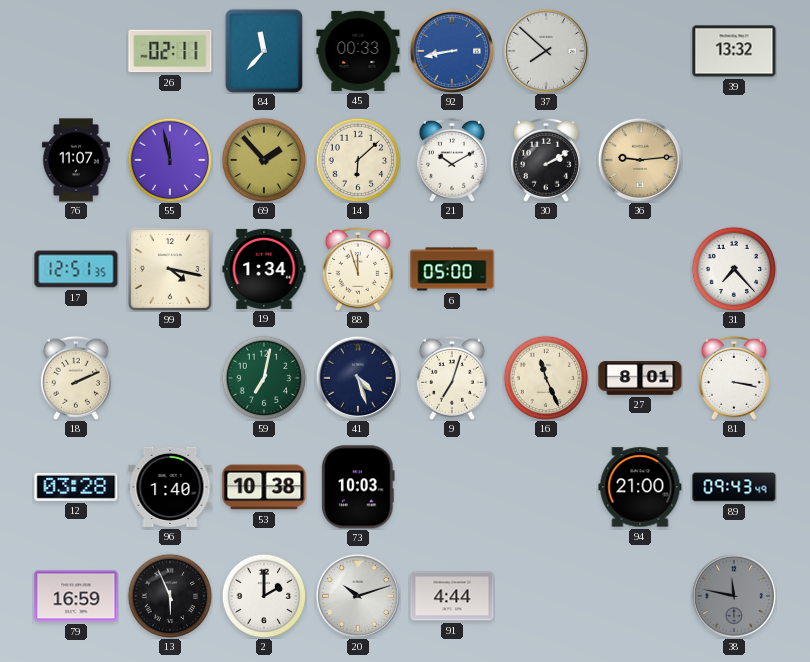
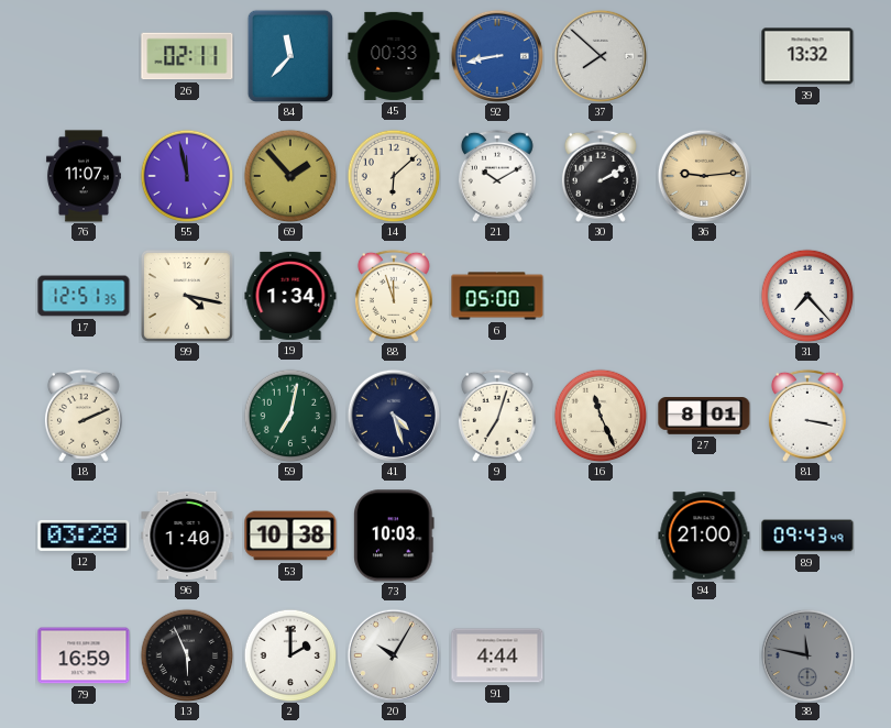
20: 10:12 -> 10:05 (393, 654)
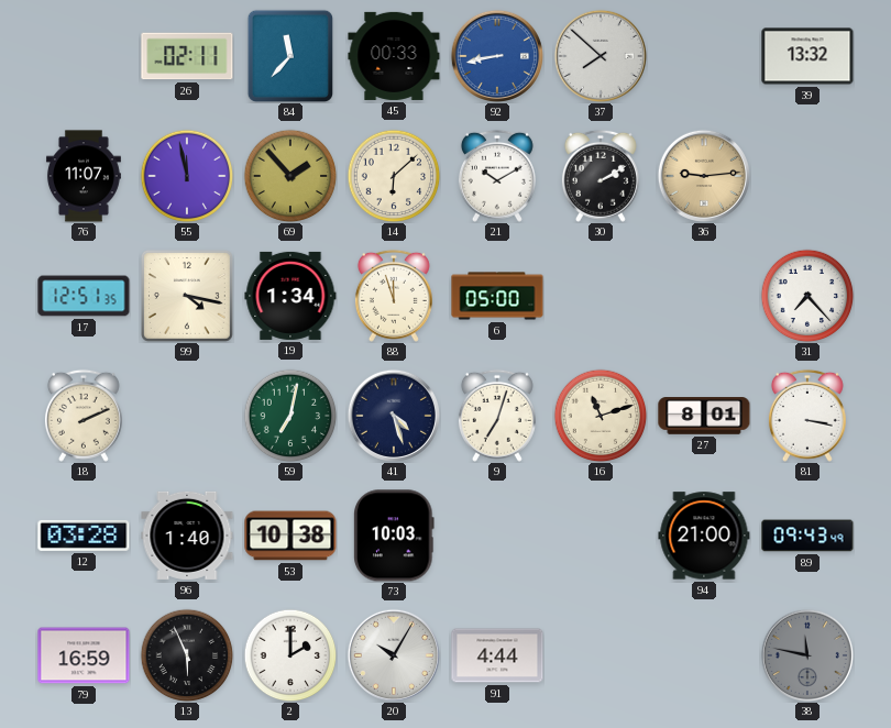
16: 11:26 -> 11:12 (601, 416)
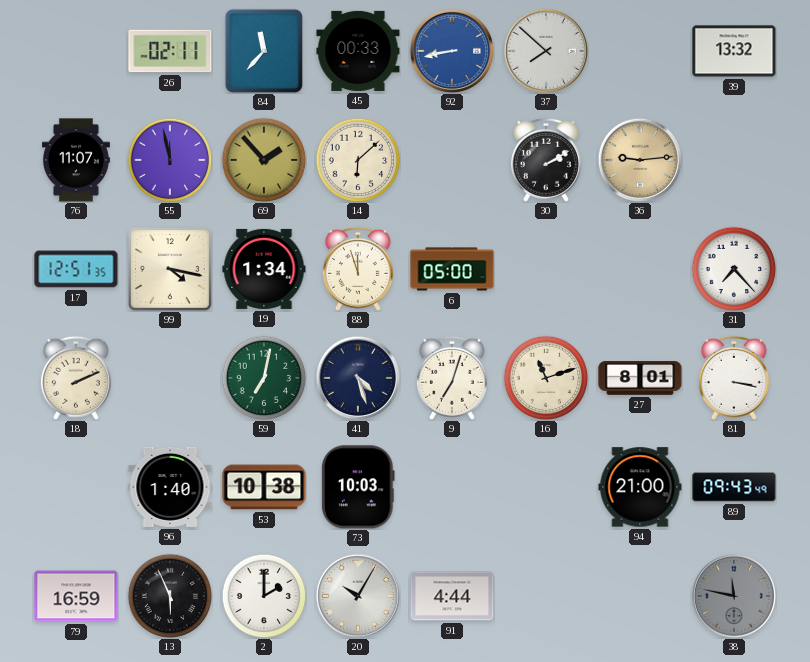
21: 10:10 -> none (497, 176)
12: 03:28 -> none (84, 536)
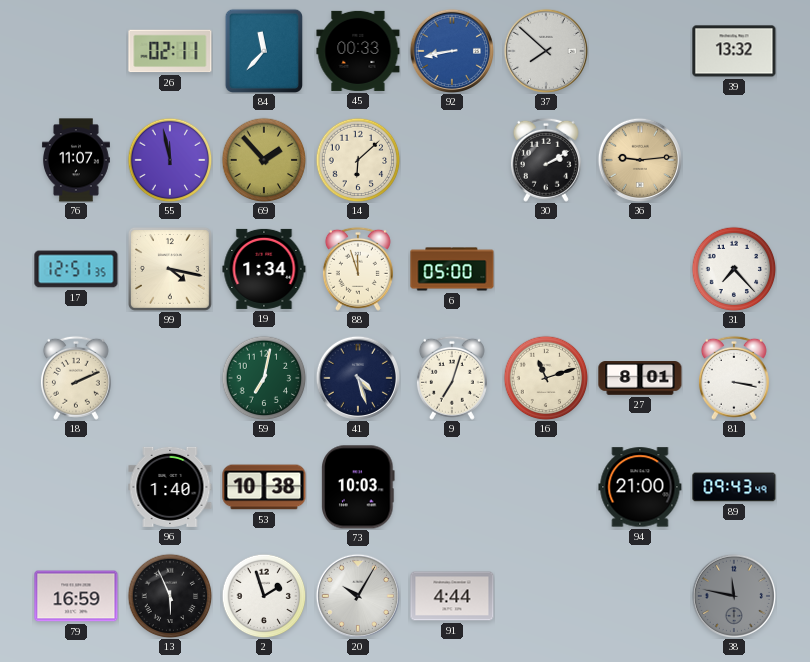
2: 2:00 -> 1:57 (264, 596)
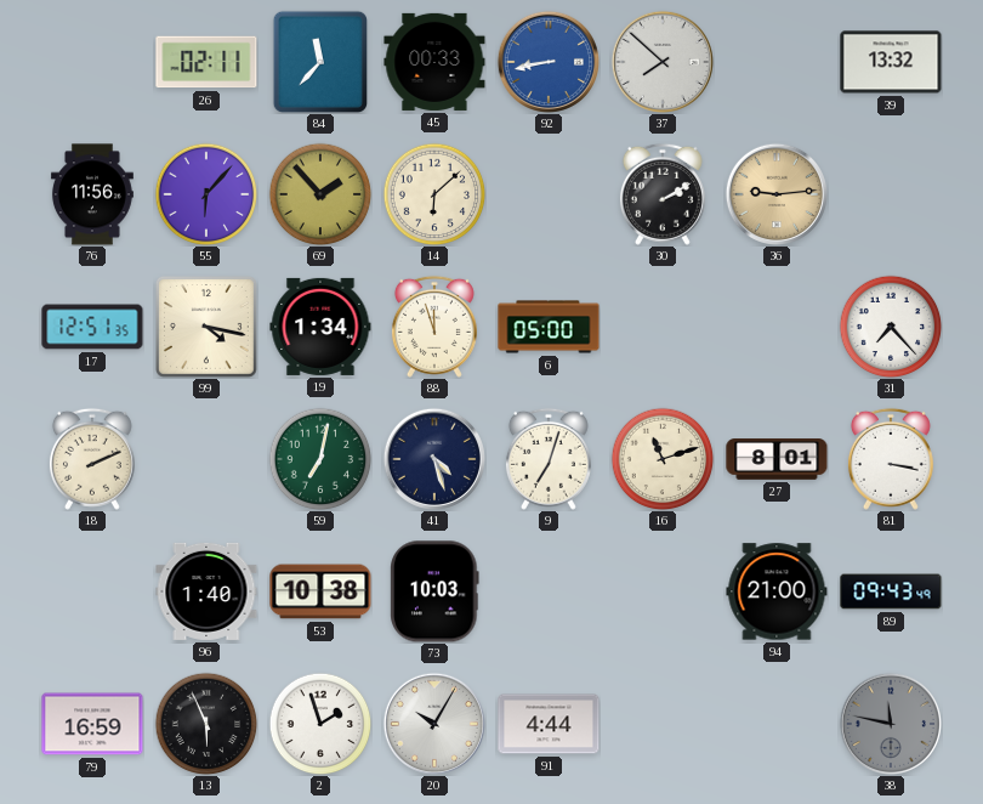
76: 11:07 -> 11:56 (92, 194)
55: 11:58 -> 6:07 (206, 194)
